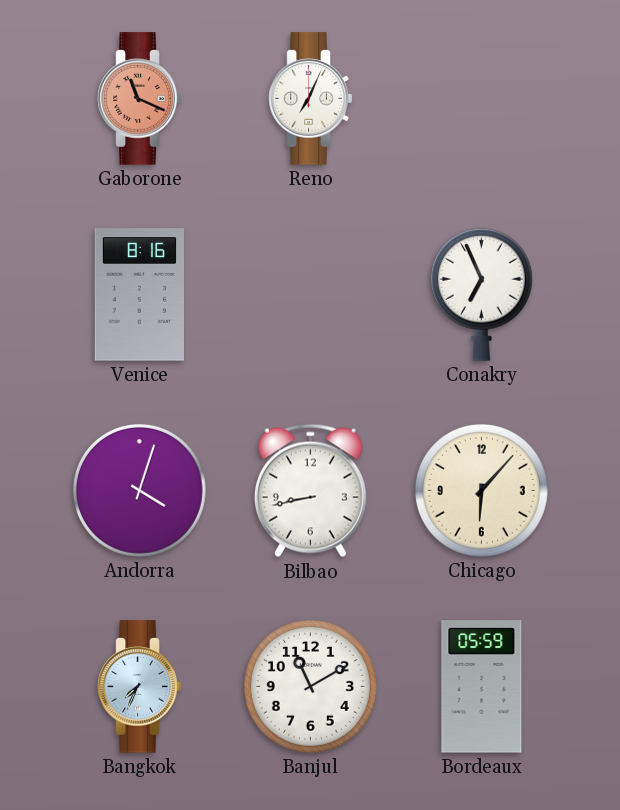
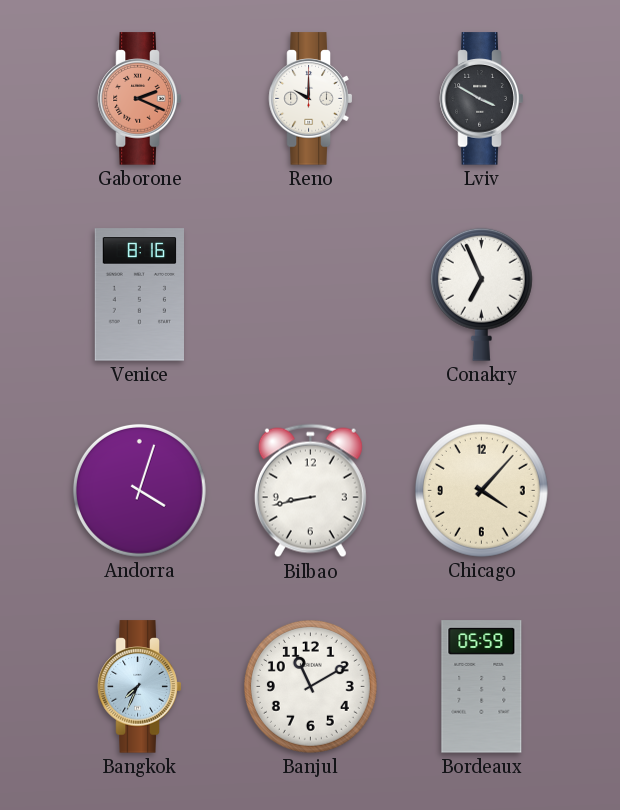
Gaborone: 11:19 -> 2:19 (140, 99)
Reno: 7:04 -> 10:00 (311, 99)
Lviv: none -> 3:50 (482, 99)
Chicago: 6:07 -> 4:07 (481, 490)
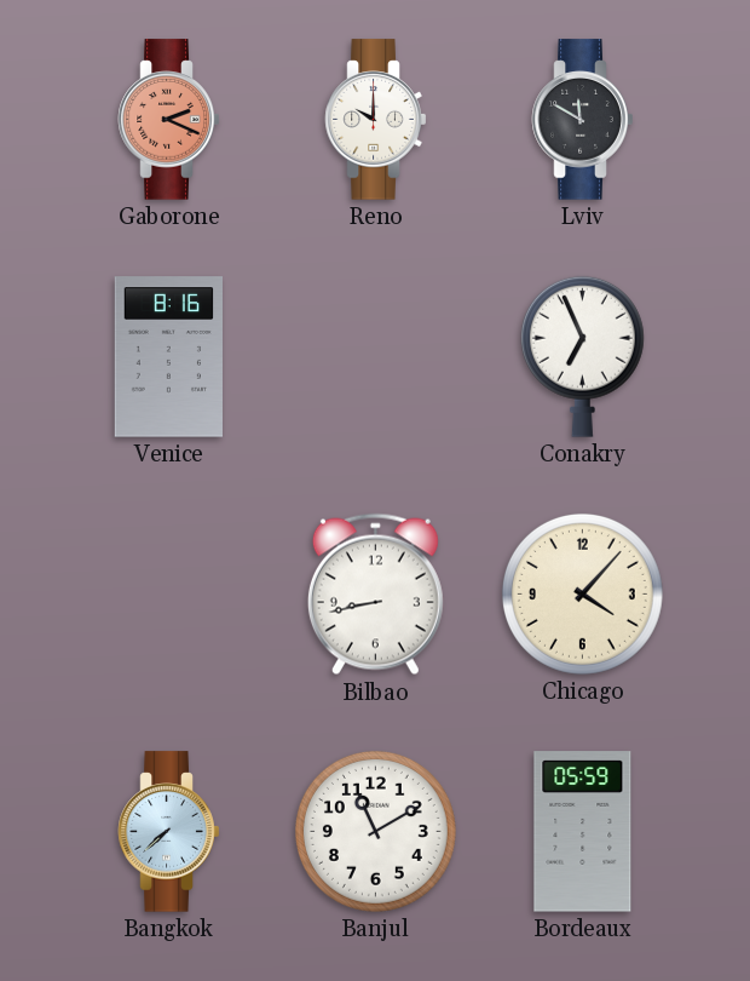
Lviv: 3:50 -> 11:50 (583, 120)
Andorra: 4:03 -> none (139, 490)
Bangkok: 7:34 -> 7:38 (169, 832)
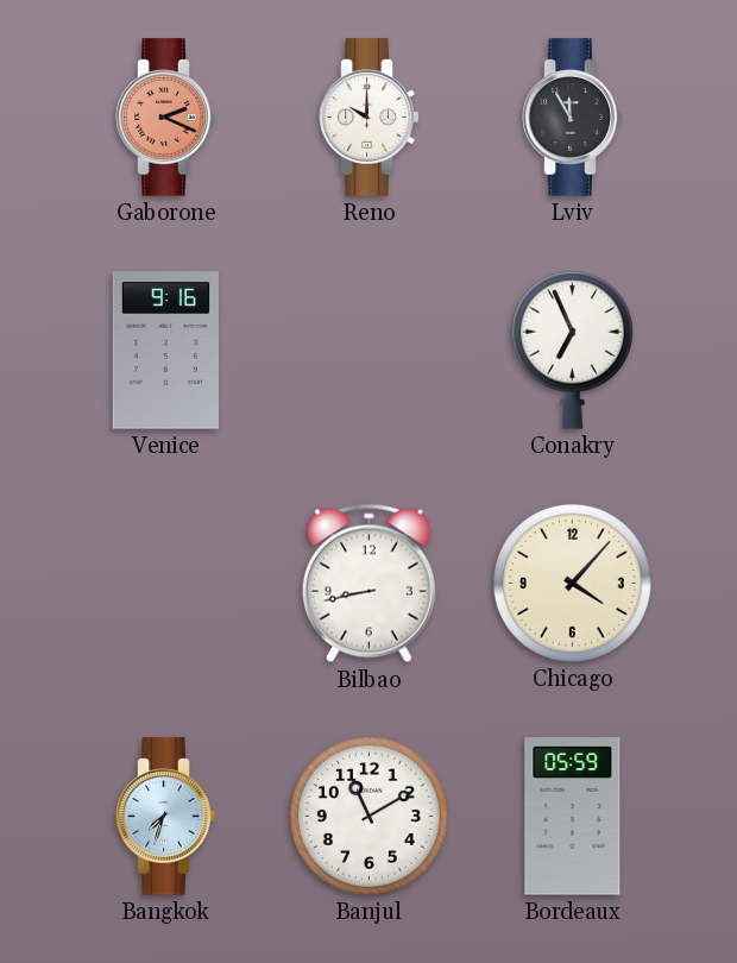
Lviv: 11:50 -> 11:55 (573, 118)
Venice: 8:16 -> 9:16 (165, 351)
Bangkok: 7:38 -> 7:33 (166, 817)
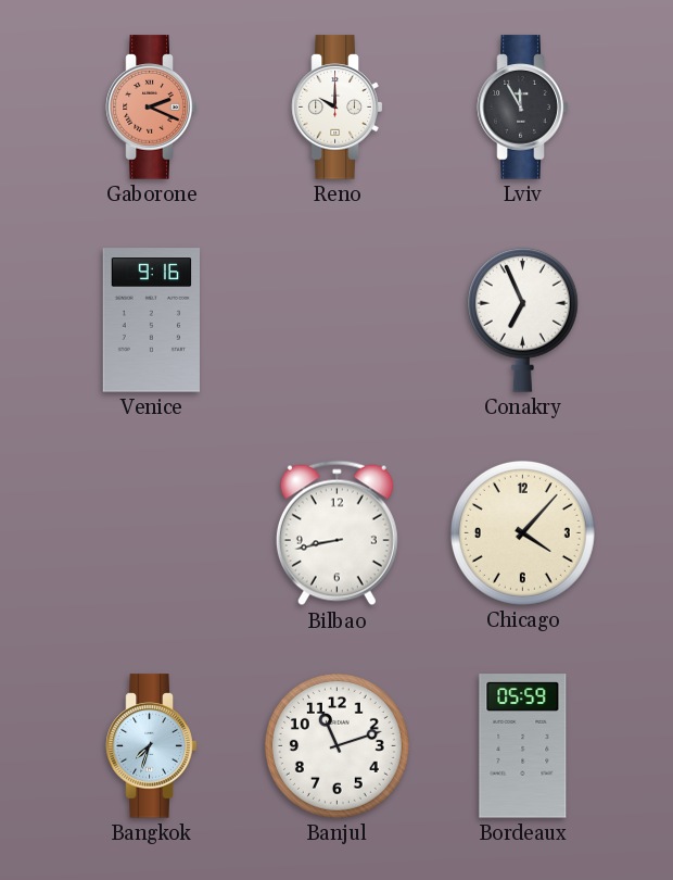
Banjul: 11:10 -> 11:12 (336, 745)
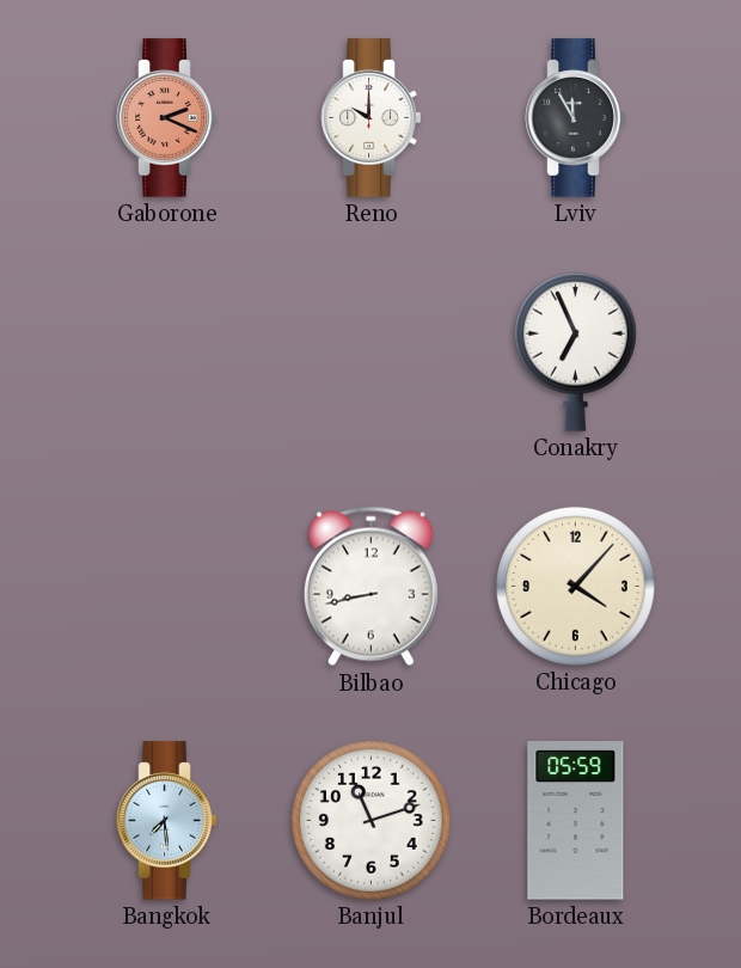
Venice: 9:16 -> none (151, 320)
Bangkok: 7:33 -> 7:29 (167, 821)
